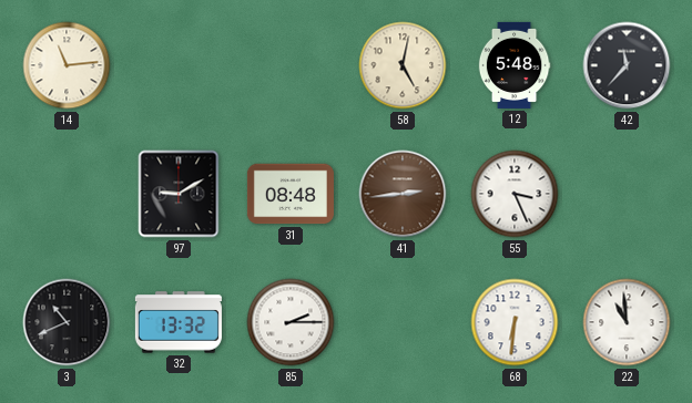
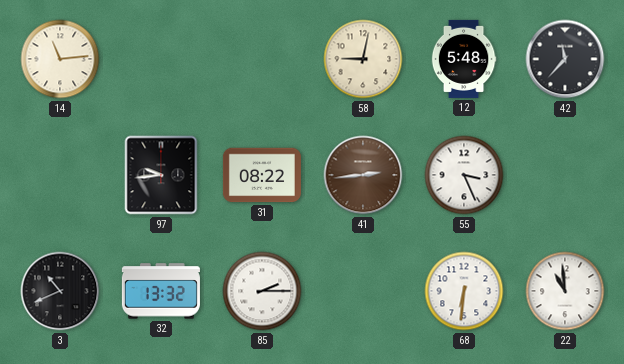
58: 5:02 -> 9:02 (363, 59)
97: 9:10 -> 9:44 (161, 175)
31: 08:48 -> 08:22 (262, 175)
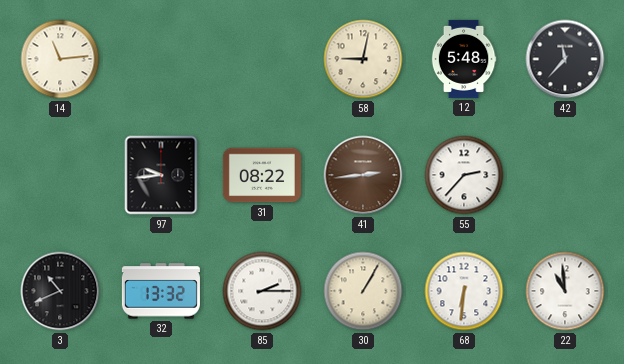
55: 3:26 -> 2:37 (464, 175)
30: none -> 1:05 (363, 291)
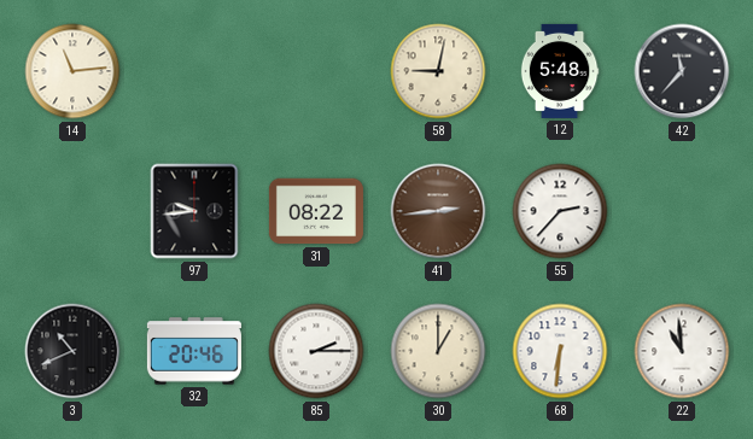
32: 13:32 -> 20:46 (194, 351)
30: 1:05 -> 1:00 (438, 351)
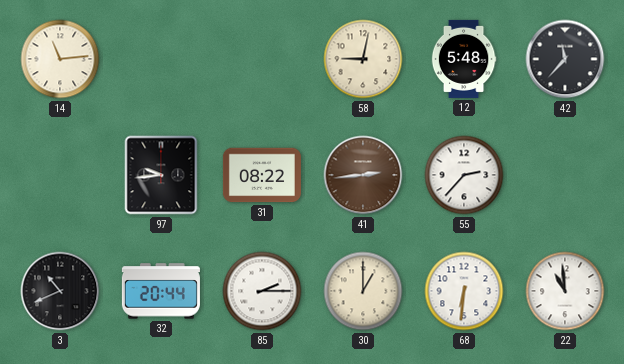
32: 20:46 -> 20:44 (161, 291)
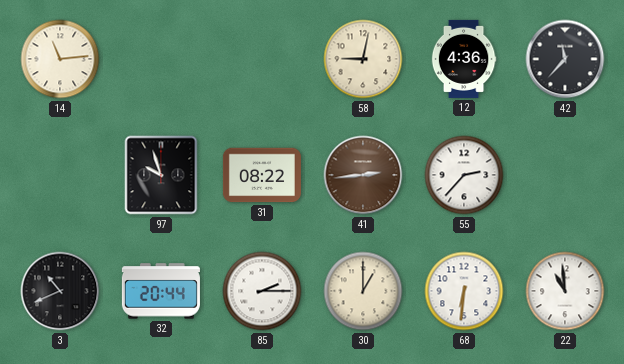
12: 5:48 -> 4:36 (464, 59)
97: 9:44 -> 9:57 (161, 175)
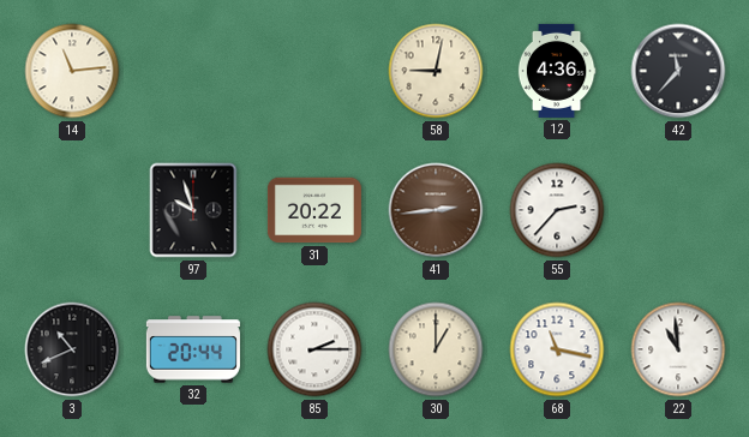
31: 08:22 -> 20:22 (314, 210)
68: 6:31 -> 11:17 (557, 349)
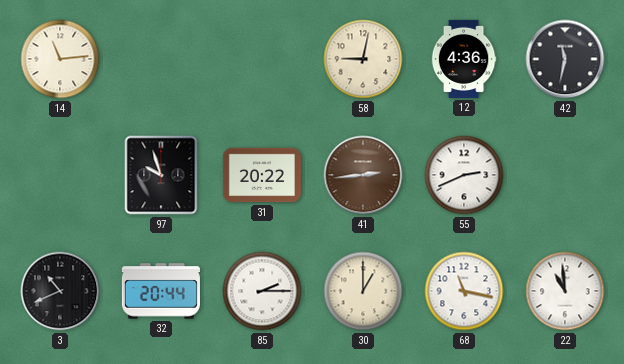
42: 11:37 -> 11:32 (565, 59)
55: 2:37 -> 2:41 (464, 175)
